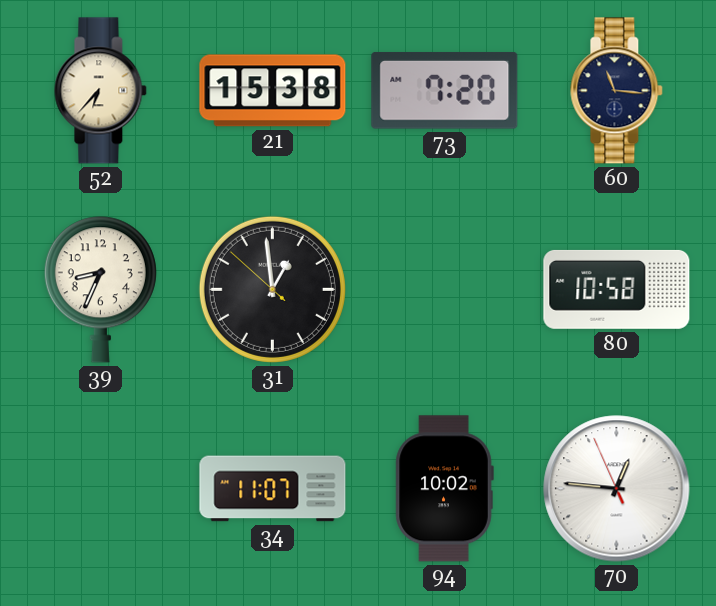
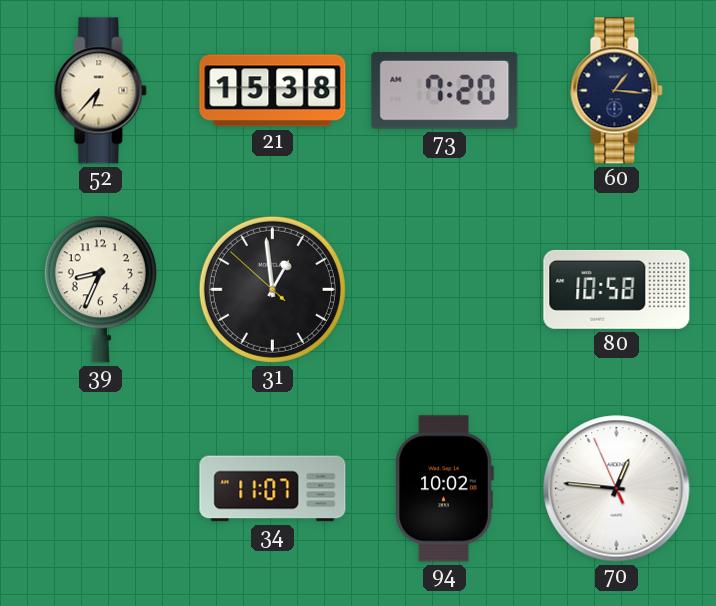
60: 11:16 -> 1:16 (617, 91)
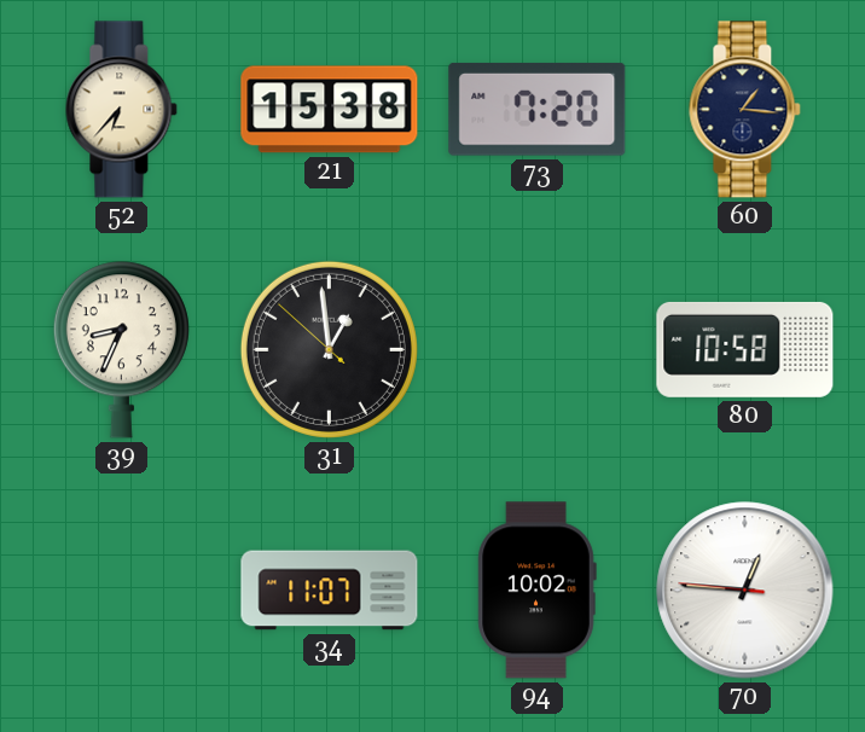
70: 12:45:56 -> 12:45:46 (745, 591)
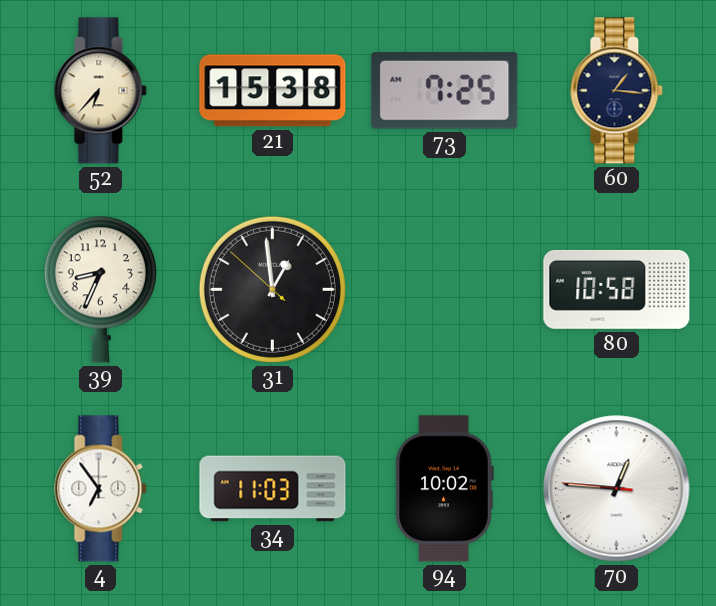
73: 7:20 -> 7:25 (445, 90)
4: none -> 6:54 (101, 489)
34: 11:07 -> 11:03 (273, 489)
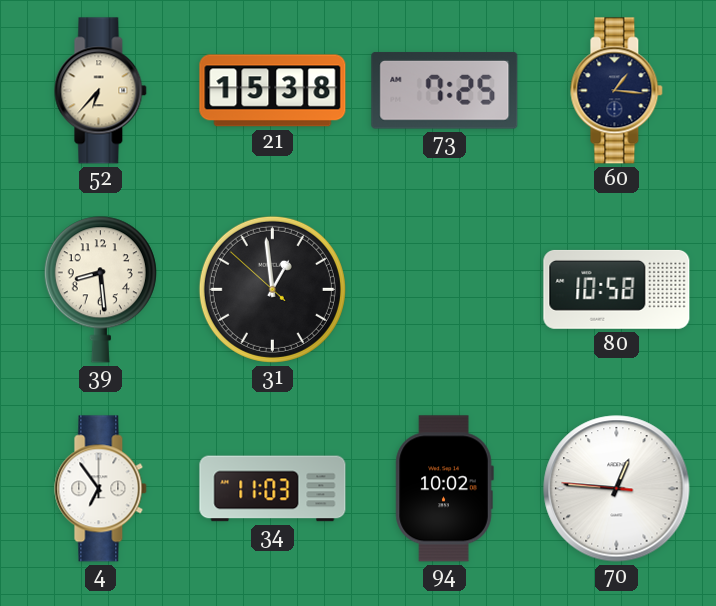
39: 8:34 -> 8:29 (100, 290)
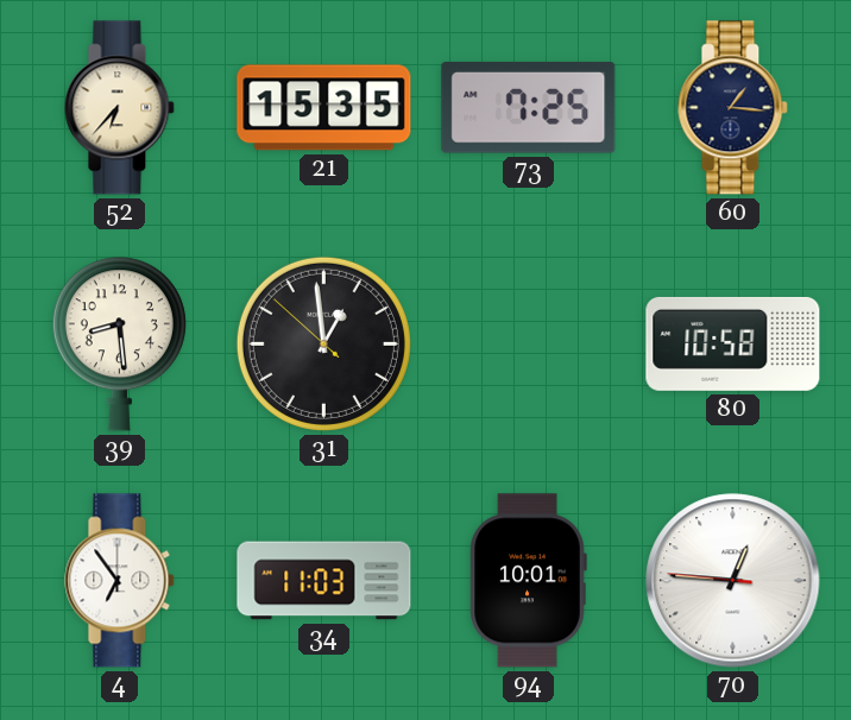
21: 15:38 -> 15:35 (324, 108)
94: 10:02 -> 10:01 (528, 581)
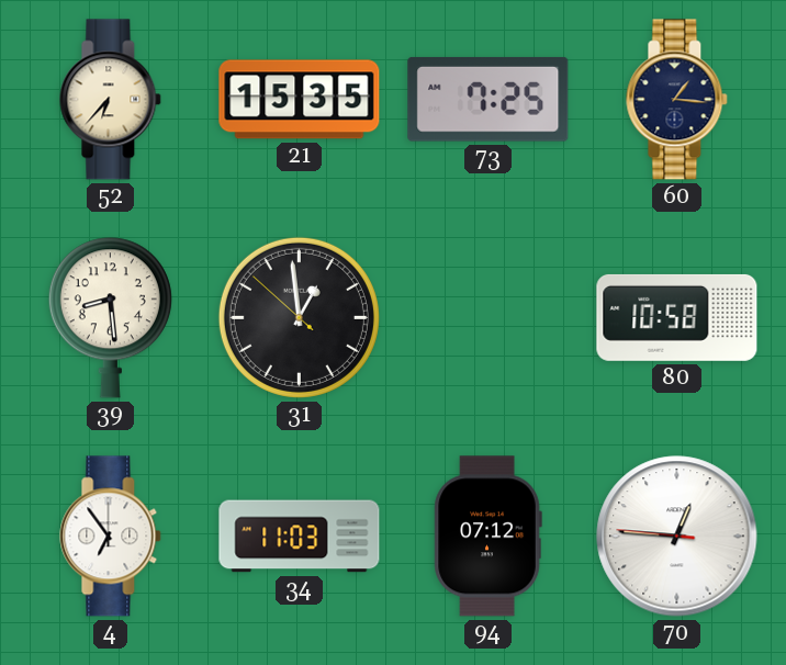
94: 10:01 -> 07:12 (487, 537)
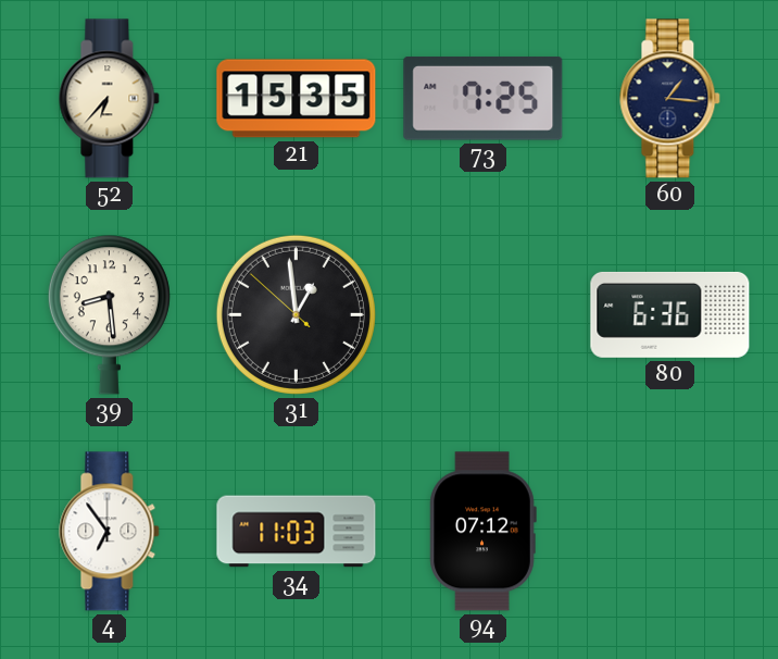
80: 10:58 -> 6:36 (670, 314)
70: 12:45 -> none (677, 537)
